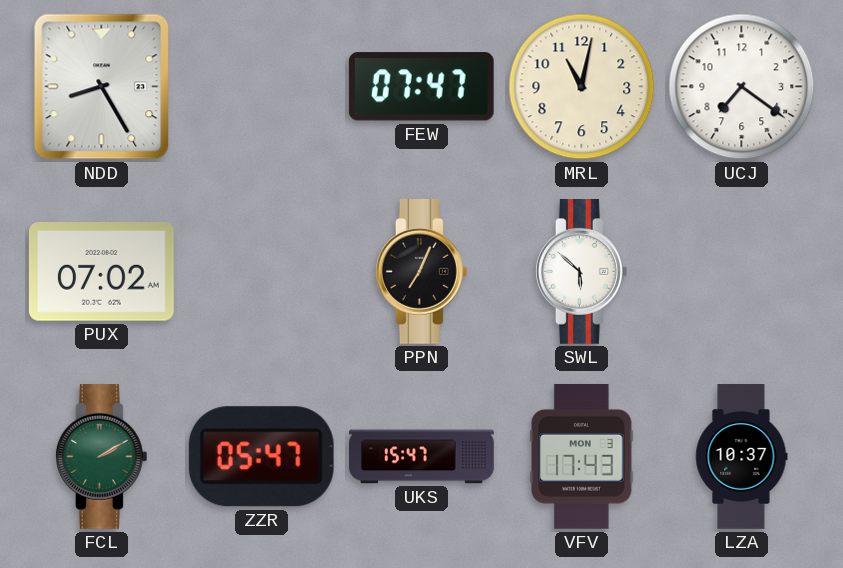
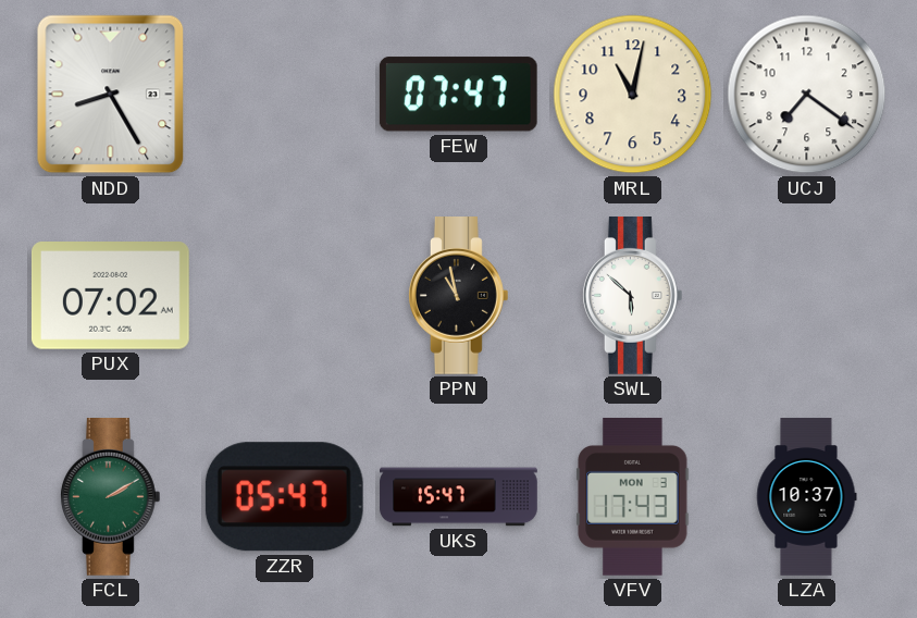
PPN: 7:04 -> 10:58 (458, 296)
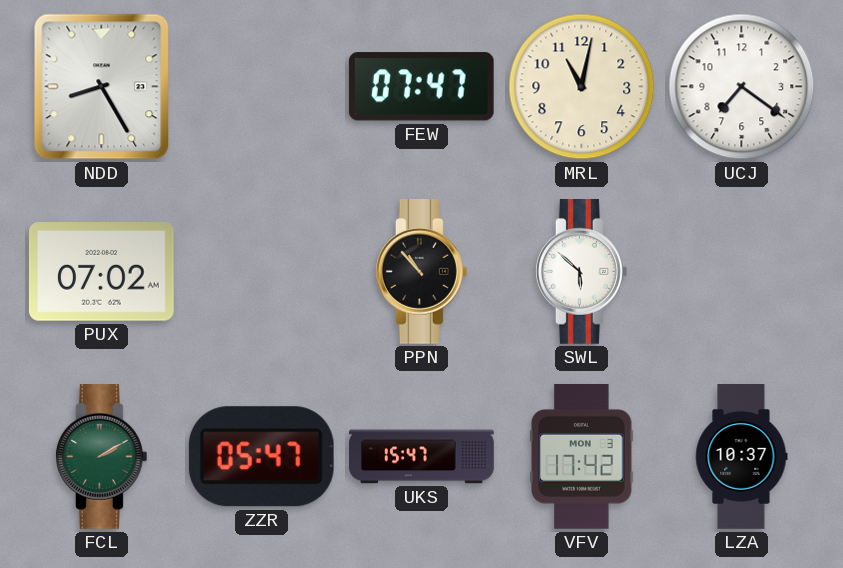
PPN: 10:58 -> 10:53 (421, 272)
VFV: 17:43 -> 17:42 (582, 456)
